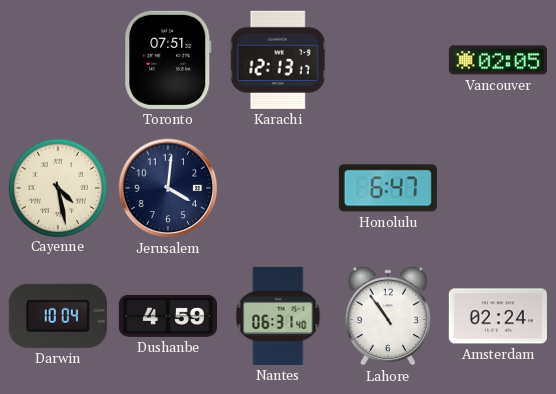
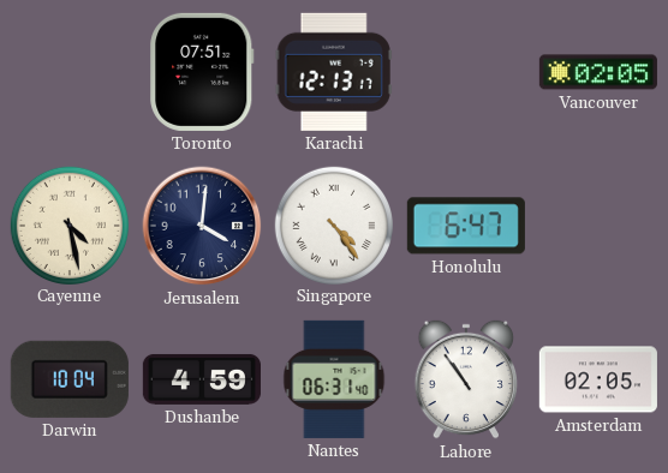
Singapore: none -> 4:24 (333, 224)
Amsterdam: 02:24 -> 02:05 (598, 379)
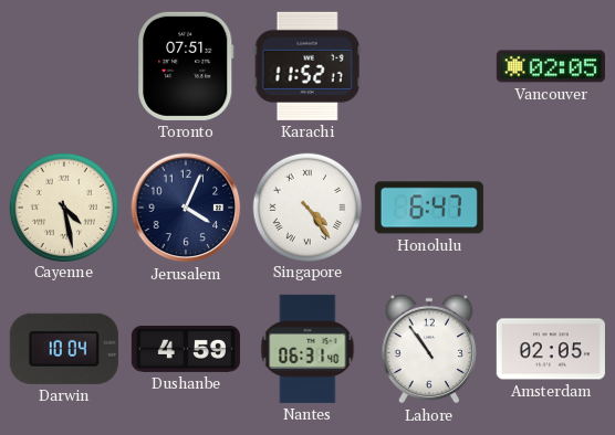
Karachi: 12:13 -> 11:52 (307, 66)
Jerusalem: 4:01 -> 4:04 (186, 208)
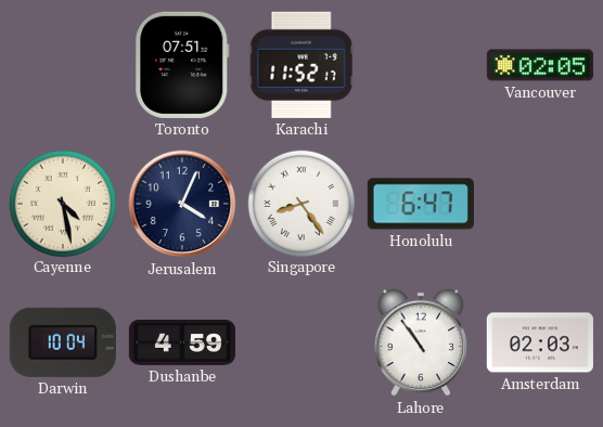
Singapore: 4:24 -> 8:24 (300, 203)
Nantes: 06:31 -> none (307, 349)
Amsterdam: 02:05 -> 02:03 (540, 342)
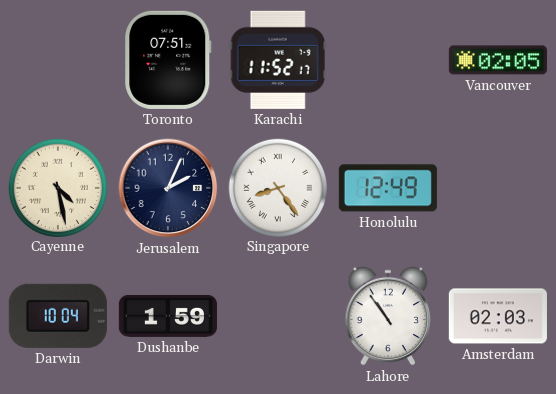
Jerusalem: 4:04 -> 2:04 (168, 188)
Honolulu: 6:47 -> 12:49 (388, 188)
Dushanbe: 4:59 -> 1:59 (168, 316)
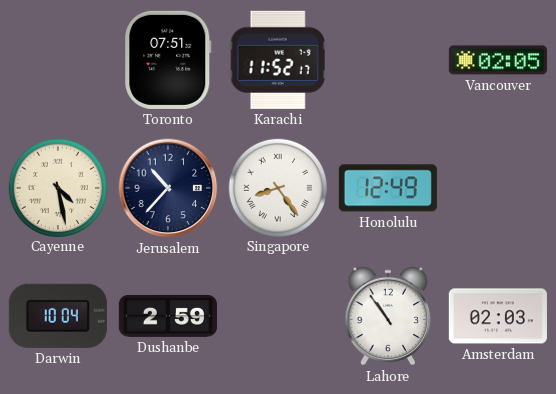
Jerusalem: 2:04 -> 10:37 (168, 188)
Dushanbe: 1:59 -> 2:59 (168, 316)
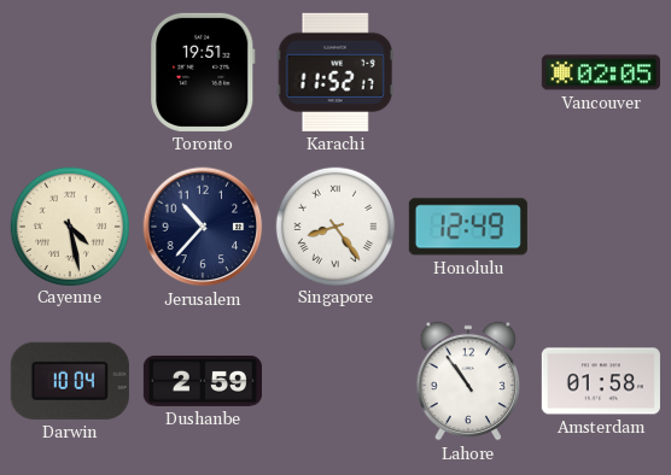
Toronto: 07:51 -> 19:51 (203, 72)
Amsterdam: 02:03 -> 01:58 (601, 381)
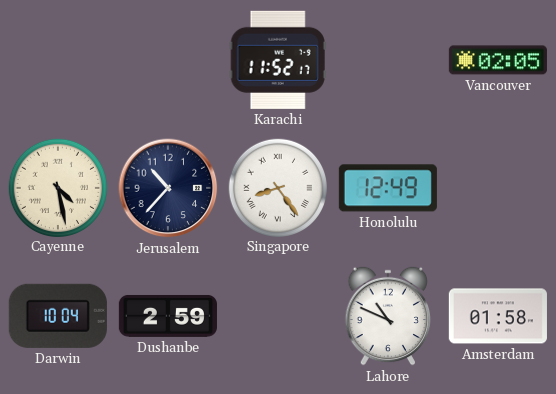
Toronto: 19:51 -> none (203, 72)
Lahore: 10:54 -> 10:49 (388, 316)
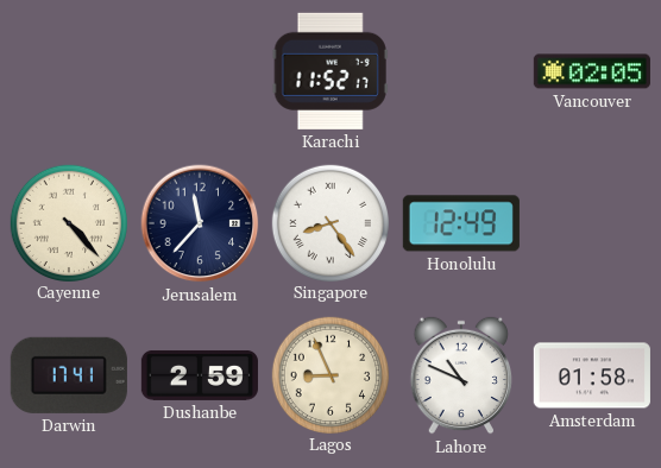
Cayenne: 4:28 -> 4:23 (68, 222)
Jerusalem: 10:37 -> 11:37 (200, 223)
Darwin: 10:04 -> 17:41 (69, 375)
Lagos: none -> 8:56 (329, 374)
